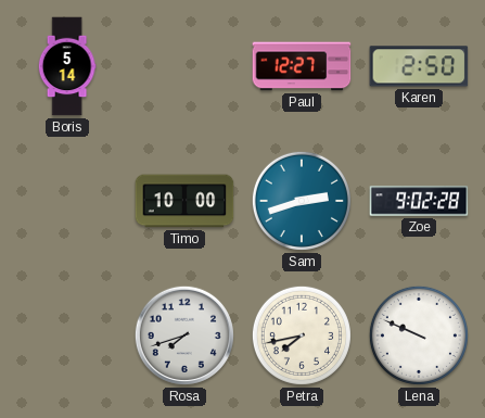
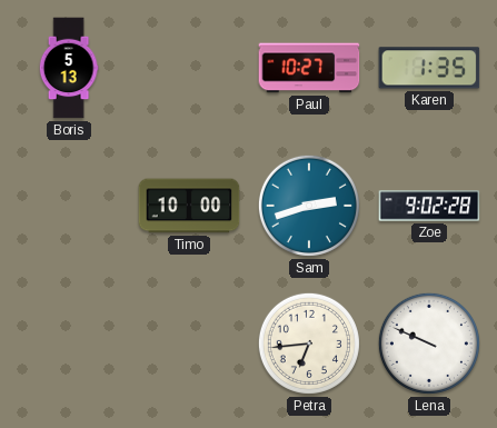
Boris: 5:14 -> 5:13 (69, 68)
Paul: 12:27 -> 10:27 (309, 68)
Karen: 2:50 -> 1:35 (429, 68)
Rosa: 7:42 -> none (184, 335)
Petra: 7:43 -> 6:44 (309, 344)
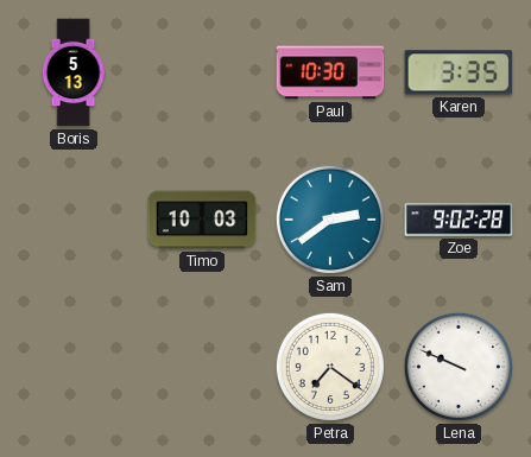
Paul: 10:27 -> 10:30 (330, 72)
Karen: 1:35 -> 3:35 (459, 72)
Timo: 10:00 -> 10:03 (202, 220)
Sam: 2:42 -> 2:39 (330, 220)
Petra: 6:44 -> 7:21 (330, 367)
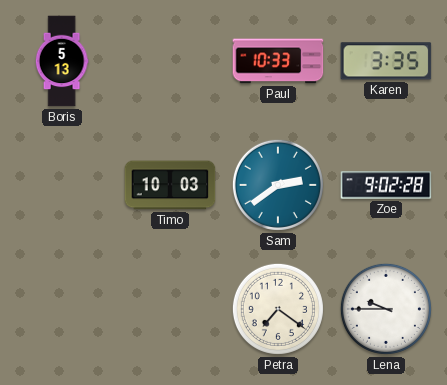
Paul: 10:30 -> 10:33 (278, 61)
Lena: 9:49 -> 9:45 (386, 309)
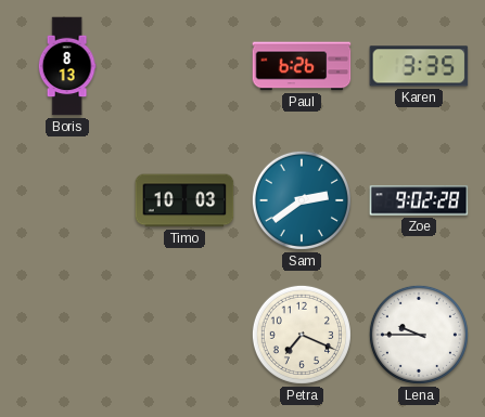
Boris: 5:13 -> 8:13 (67, 66)
Paul: 10:33 -> 6:26 (302, 66)
Petra: 7:21 -> 7:19 (302, 335)
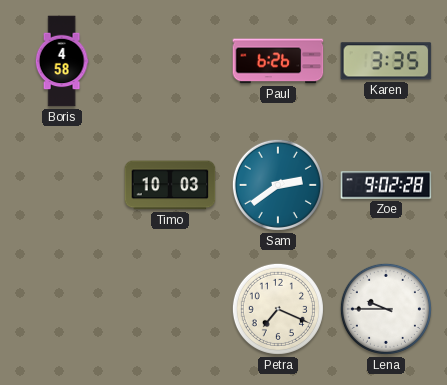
Boris: 8:13 -> 4:58 (62, 61)
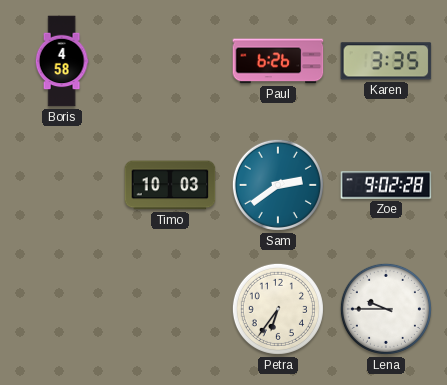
Petra: 7:19 -> 6:36 (278, 309)
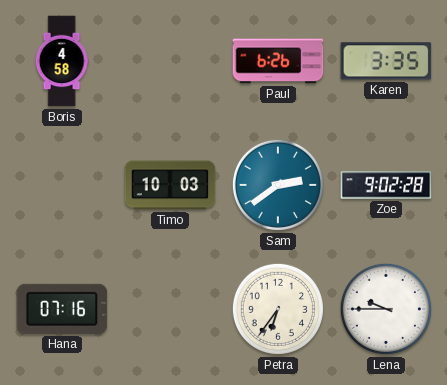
Hana: none -> 07:16 (62, 309)
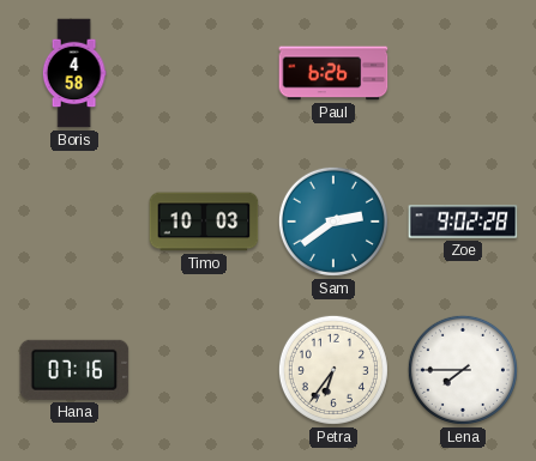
Karen: 3:35 -> none (386, 61)
Lena: 9:45 -> 7:45 (463, 370)
